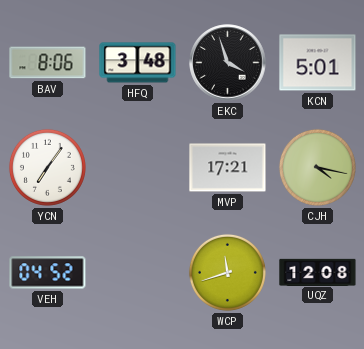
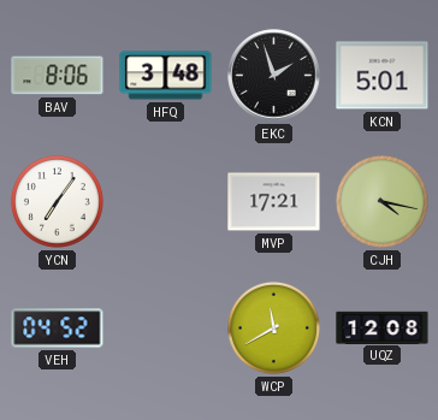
EKC: 3:57 -> 1:57 (274, 76)
WCP: 11:42 -> 11:40 (273, 327)
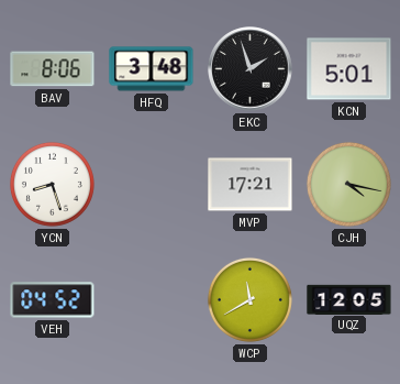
YCN: 7:06 -> 8:27 (52, 184)
UQZ: 12:08 -> 12:05 (349, 299)
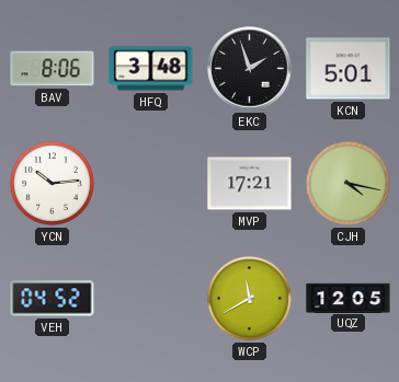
YCN: 8:27 -> 10:14 (52, 183)
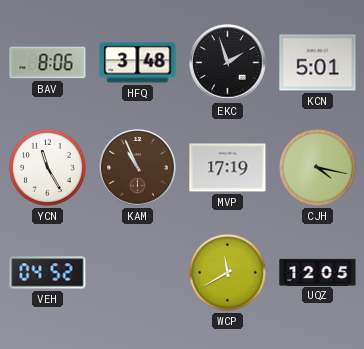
YCN: 10:14 -> 11:25 (47, 167)
KAM: none -> 10:56 (138, 168)
MVP: 17:21 -> 17:19 (228, 168)
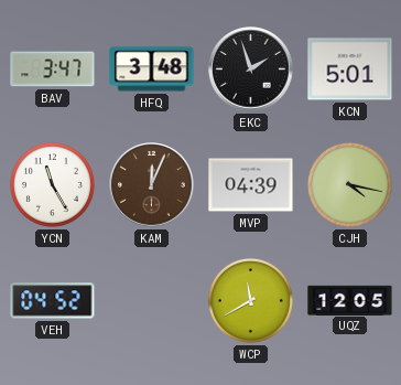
BAV: 8:06 -> 3:47 (53, 69)
KAM: 10:56 -> 12:04 (152, 185)
MVP: 17:19 -> 04:39 (251, 185)
